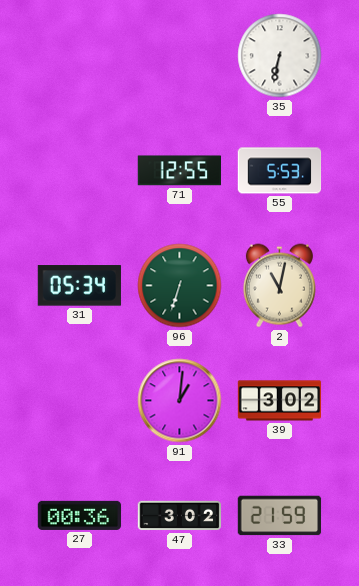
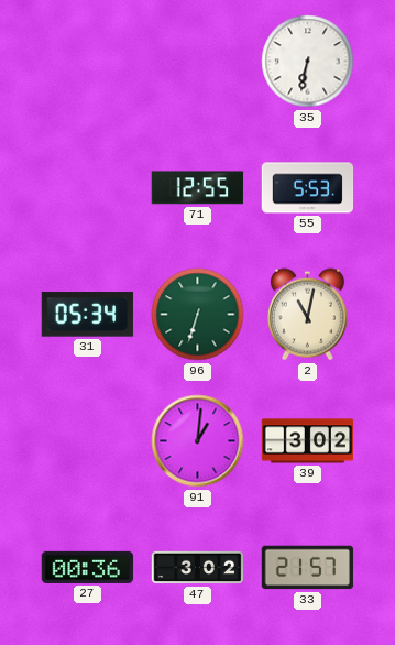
33: 21:59 -> 21:57 (308, 568)
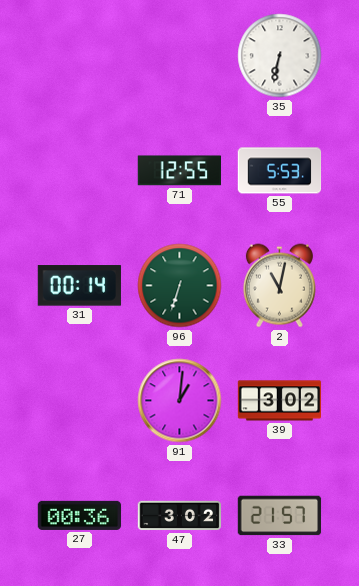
31: 05:34 -> 00:14 (79, 286)
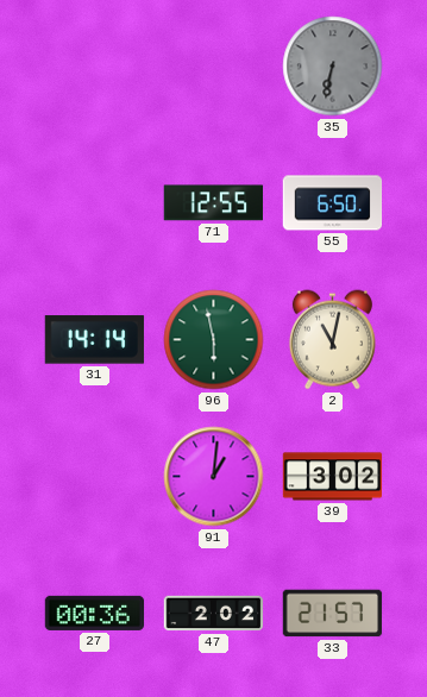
35 dial: white -> grey (333, 67)
55: 5:53 -> 6:50 (333, 203)
31: 00:14 -> 14:14 (94, 340)
96: 6:33 -> 5:58 (214, 340)
47: 3:02 -> 2:02 (214, 614)
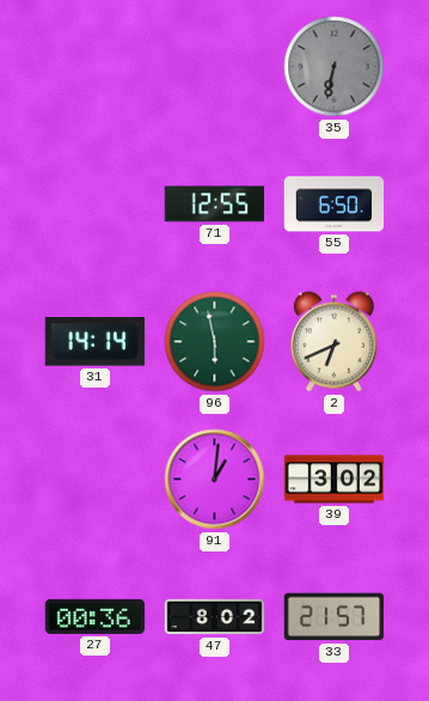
2: 11:02 -> 6:41 (333, 342)
47: 2:02 -> 8:02 (215, 617)
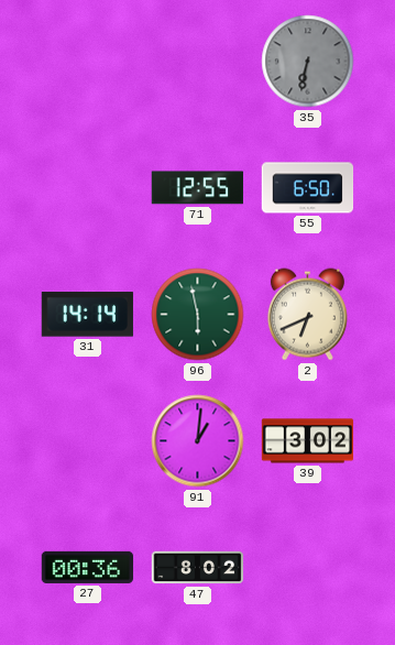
33: 21:57 -> none (335, 617)
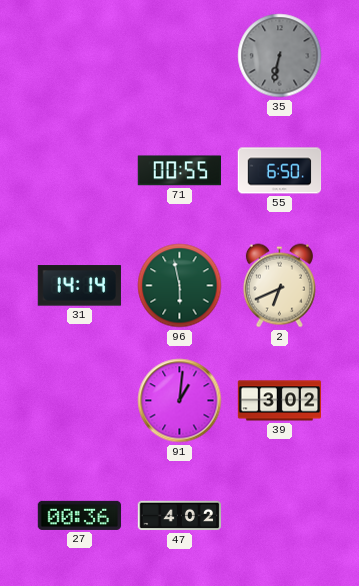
71: 12:55 -> 00:55 (179, 171)
47: 8:02 -> 4:02 (180, 516)
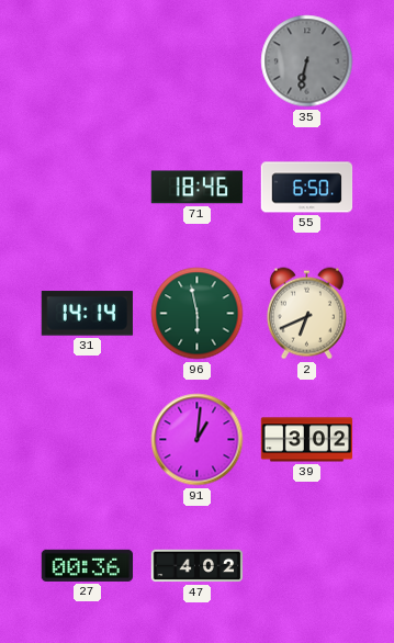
71: 00:55 -> 18:46 (196, 188)
